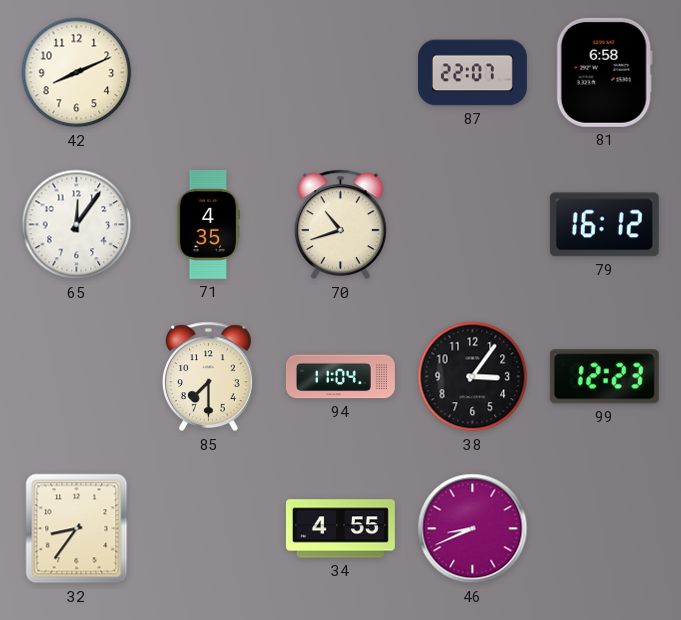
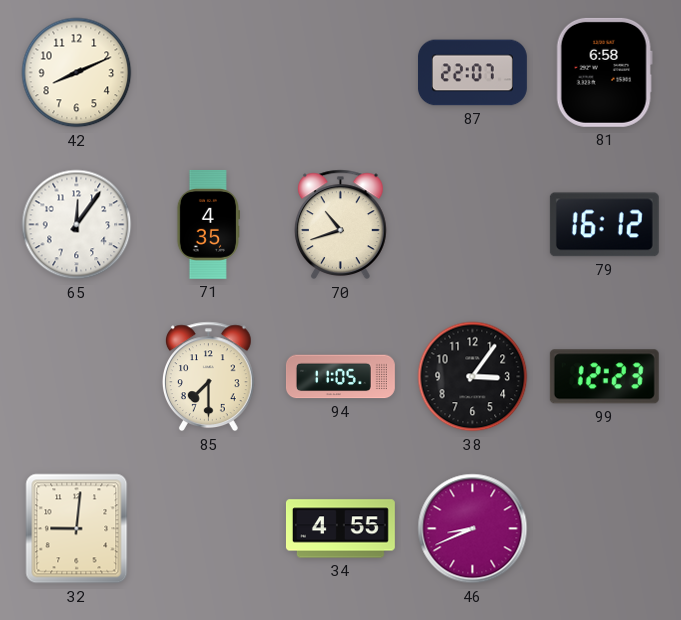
94: 11:04 -> 11:05 (340, 377)
32: 8:36 -> 9:01 (77, 529)
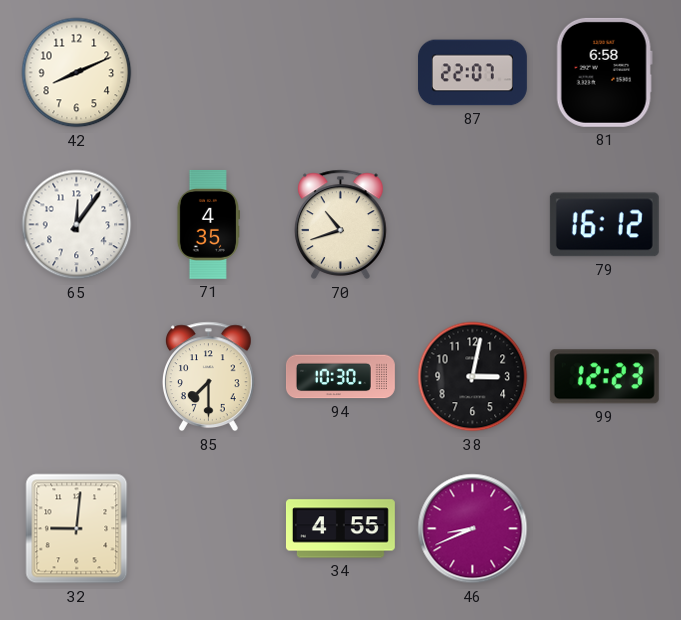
94: 11:05 -> 10:30 (340, 377)
38: 3:06 -> 3:02 (473, 377)
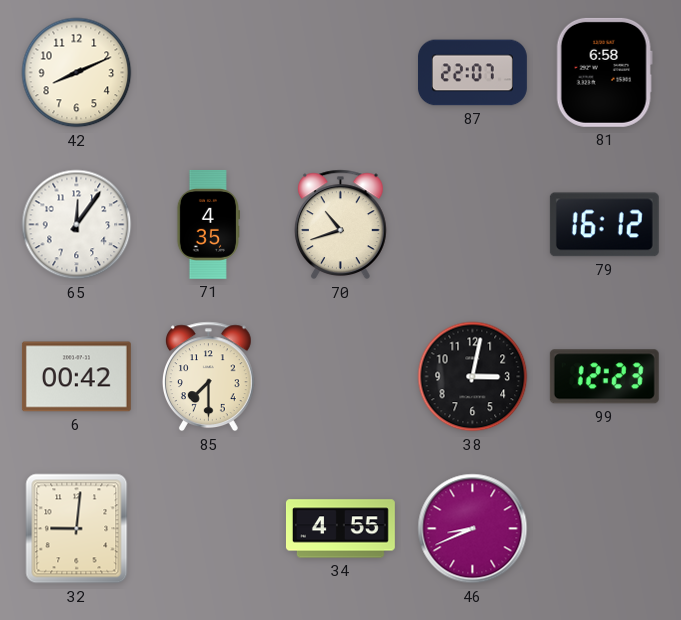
6: none -> 00:42 (76, 377)
94: 10:30 -> none (340, 377)
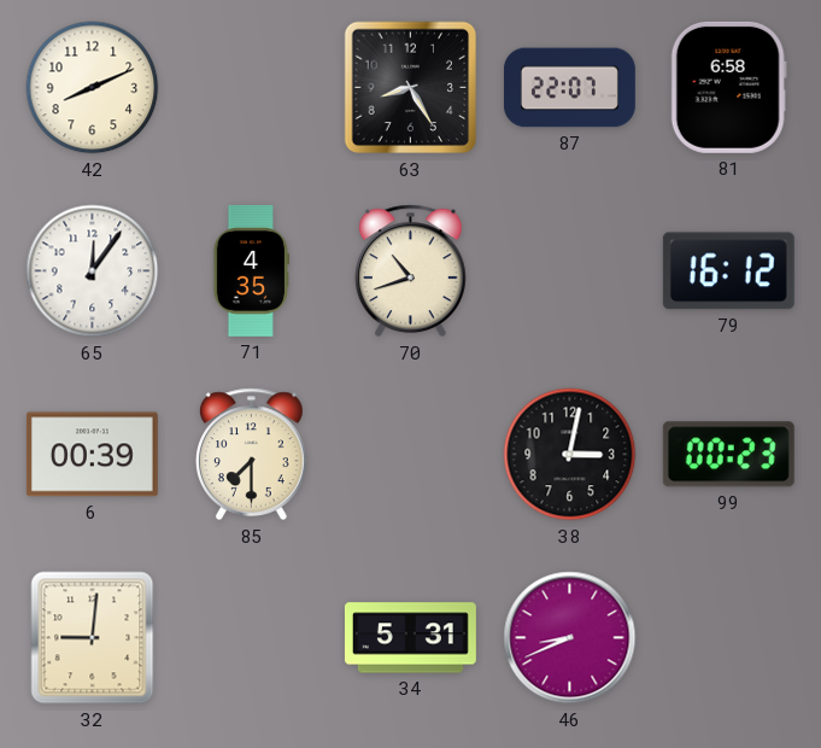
63: none -> 8:25 (411, 88)
6: 00:42 -> 00:39 (92, 455)
99: 12:23 -> 00:23 (728, 455)
34: 4:55 -> 5:31 (410, 638)
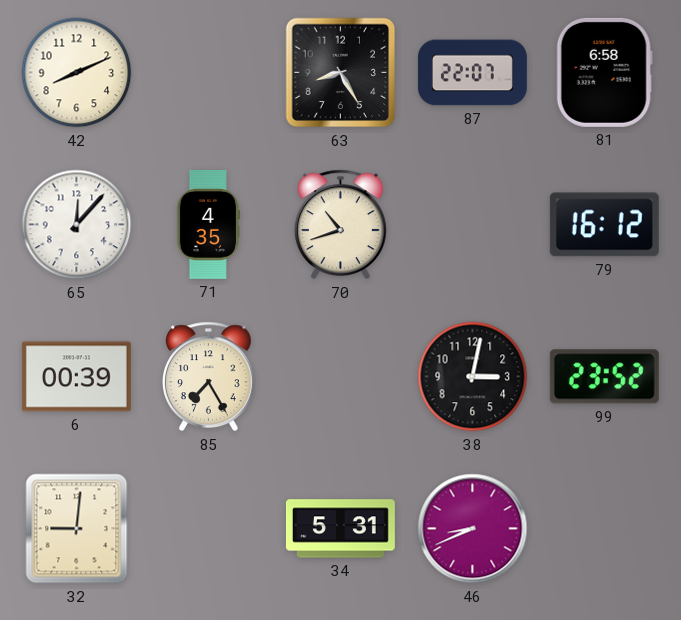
65: 12:06 -> 12:07 (77, 225)
85: 7:30 -> 7:25 (208, 377)
99: 00:23 -> 23:52 (604, 377)
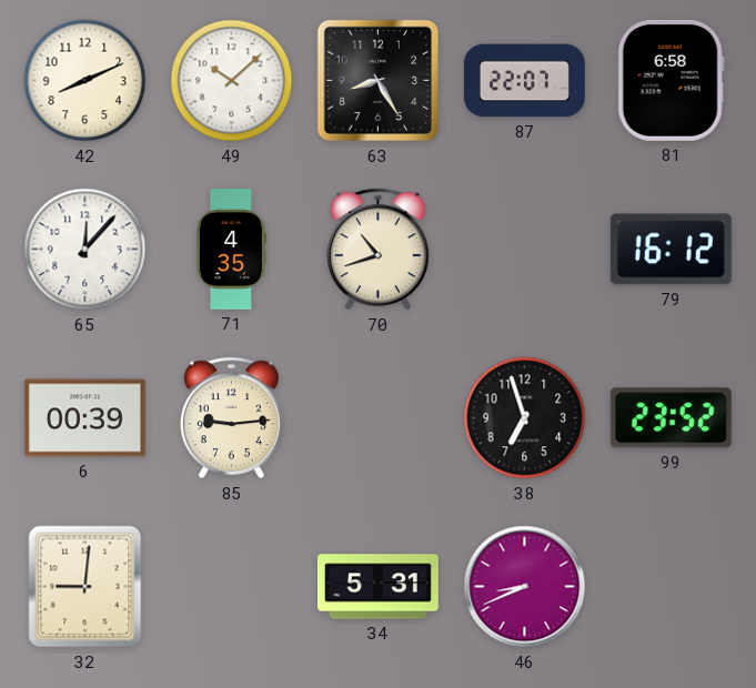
49: none -> 10:08 (232, 81)
85: 7:25 -> 9:14 (231, 418)
38: 3:02 -> 6:57 (525, 418)
